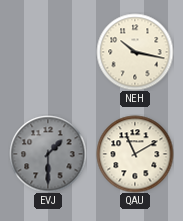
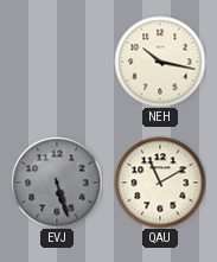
EVJ: 1:30 -> 5:27 (57, 183)
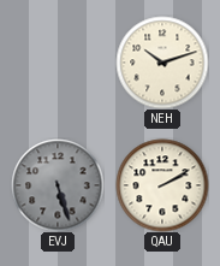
NEH: 10:17 -> 10:12 (162, 63)
QAU: 11:10 -> 2:10 (162, 185)
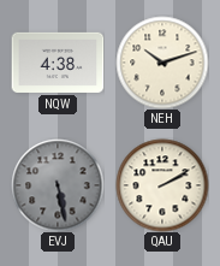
NQW: none -> 4:38 (58, 63)
EVJ: 5:27 -> 5:28 (58, 185)
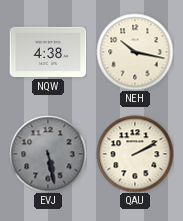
NEH: 10:12 -> 10:17 (135, 52)
